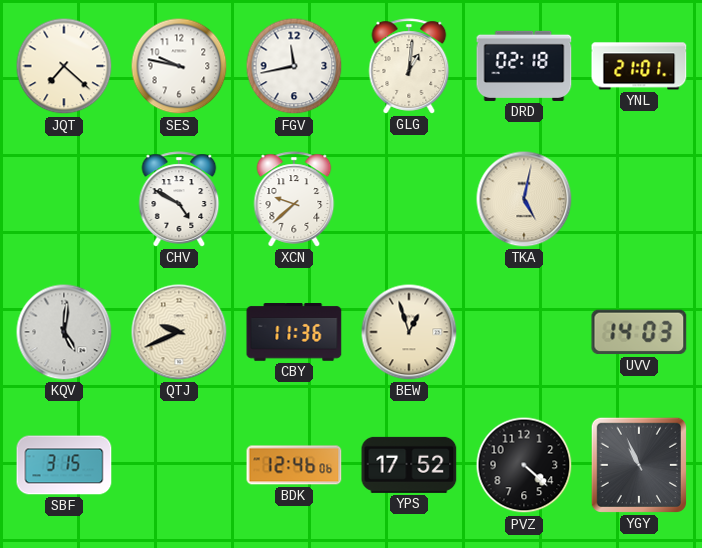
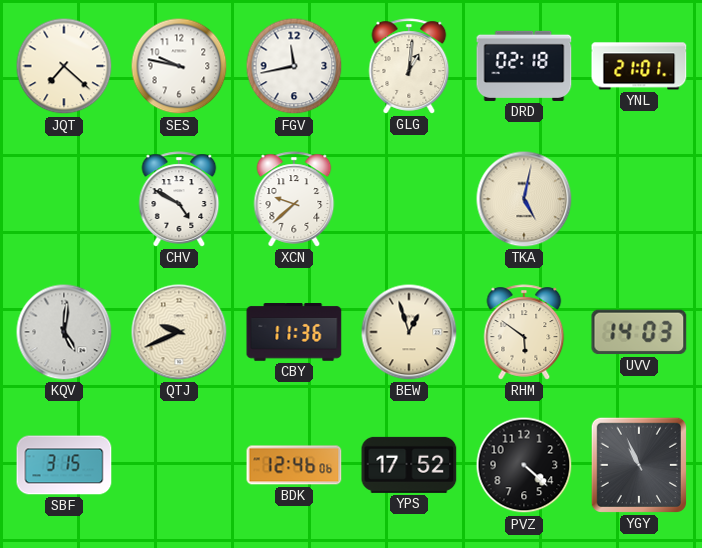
RHM: none -> 5:51 (524, 332)
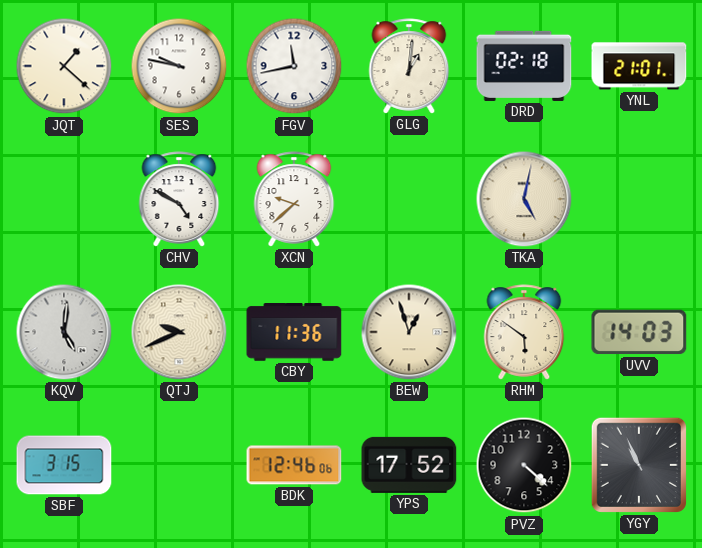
JQT: 7:22 -> 1:22 (64, 66)
